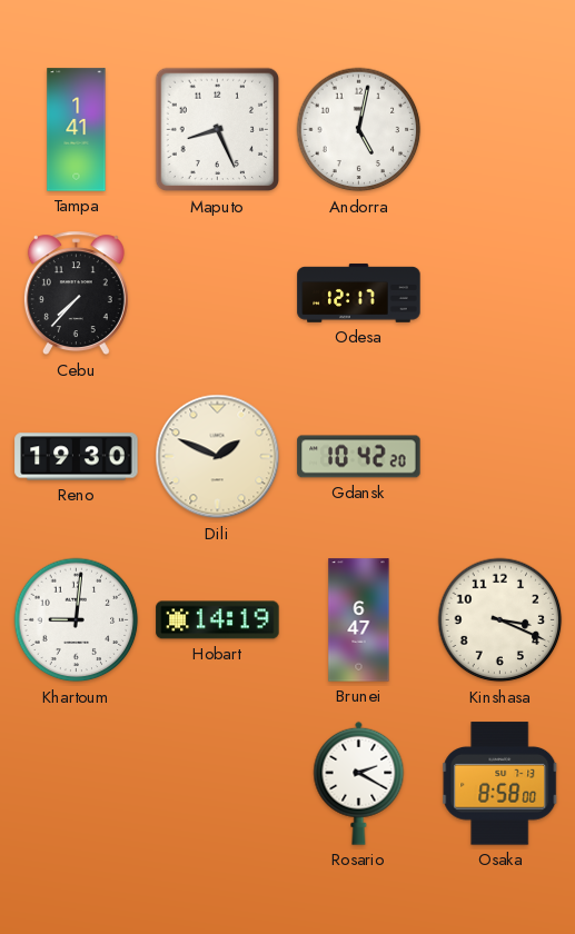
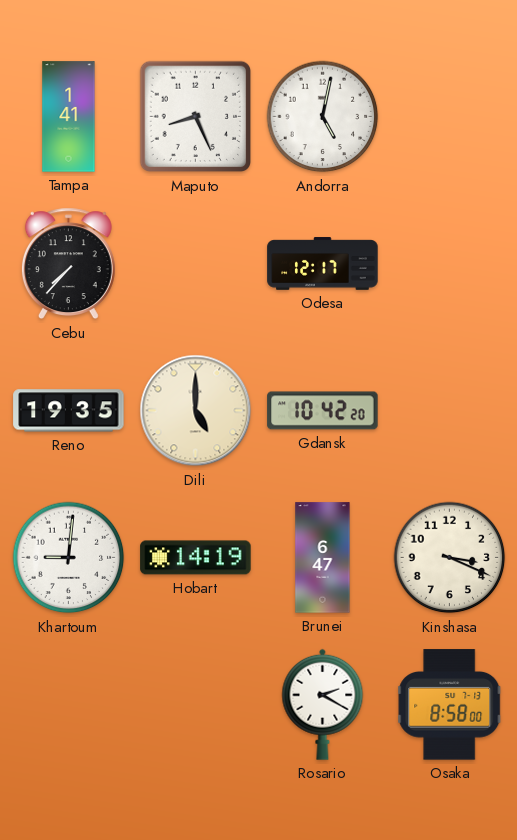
Reno: 19:30 -> 19:35 (69, 411)
Dili: 1:49 -> 5:00 (196, 411)
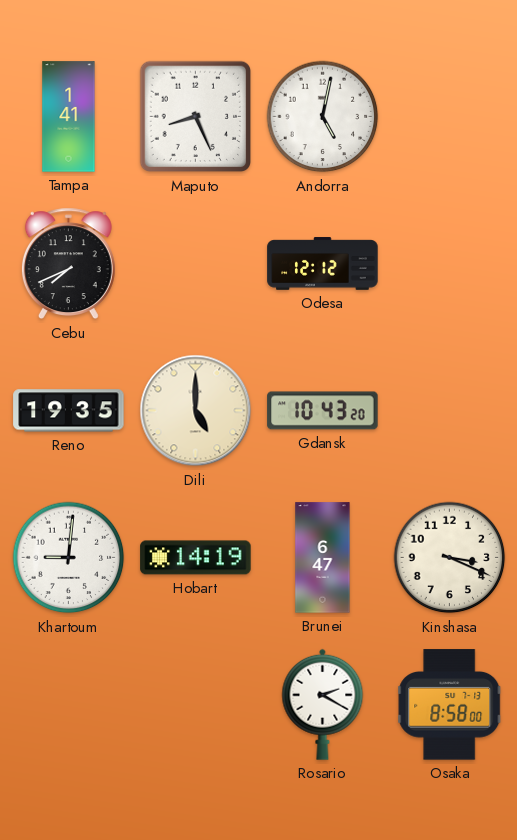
Cebu: 7:37 -> 7:41 (68, 264)
Odesa: 12:17 -> 12:12 (323, 264)
Gdansk: 10:42 -> 10:43 (323, 411)
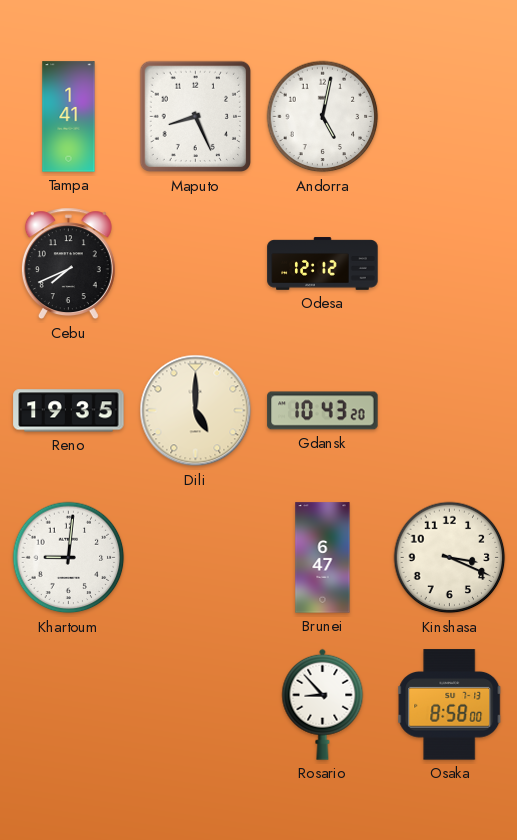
Hobart: 14:19 -> none (196, 558)
Rosario: 2:20 -> 8:53 (323, 704)
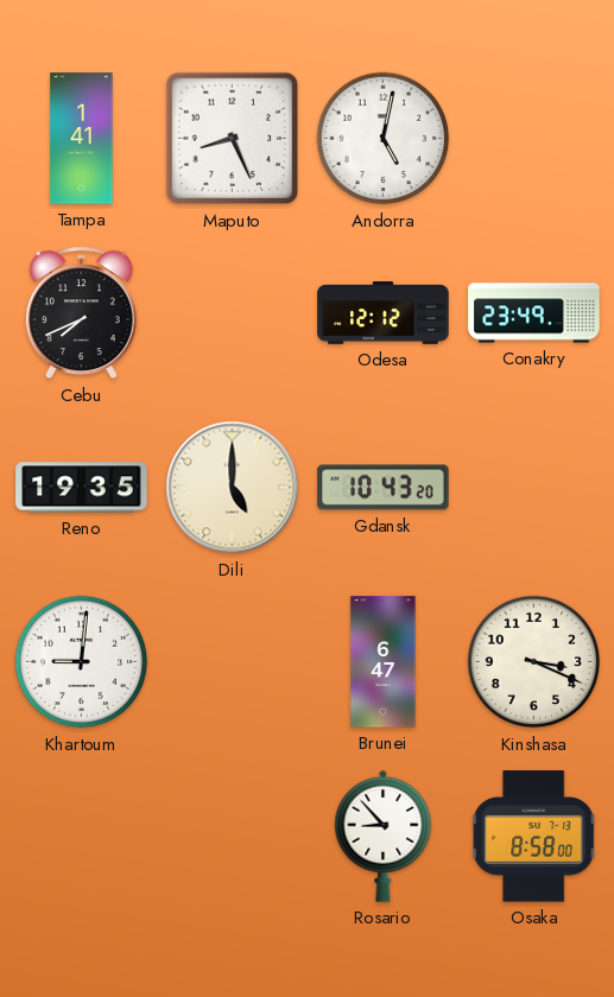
Conakry: none -> 23:49 (534, 313)
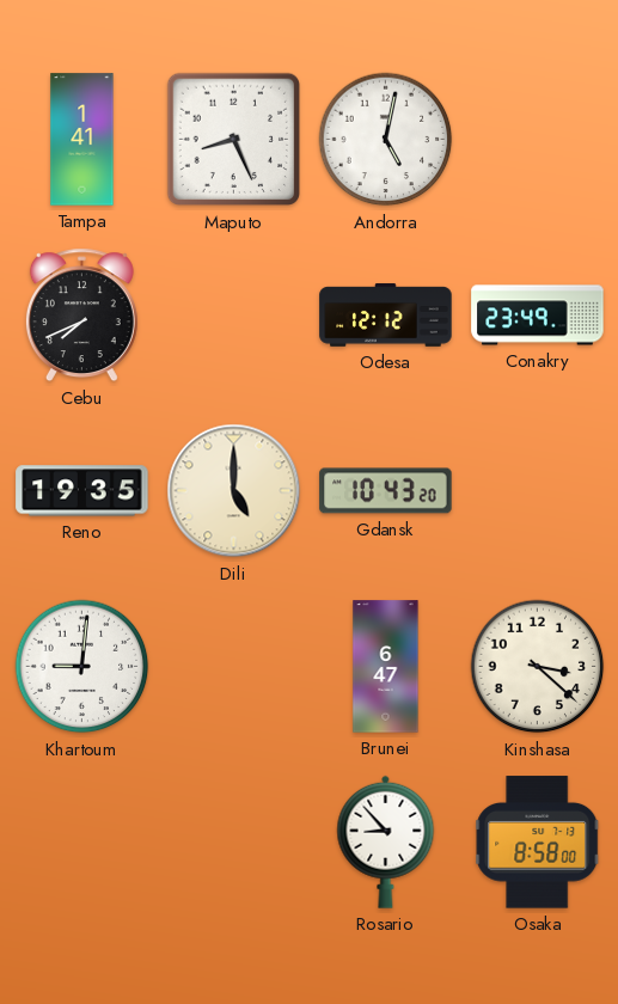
Kinshasa: 3:19 -> 3:22 (538, 667)
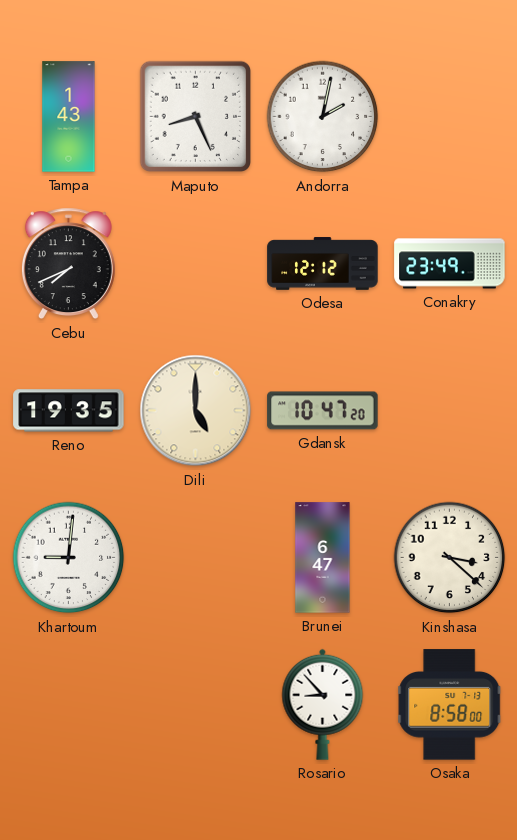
Tampa: 1:41 -> 1:43 (69, 117)
Andorra: 5:02 -> 2:02 (323, 117)
Gdansk: 10:43 -> 10:47 (323, 411)
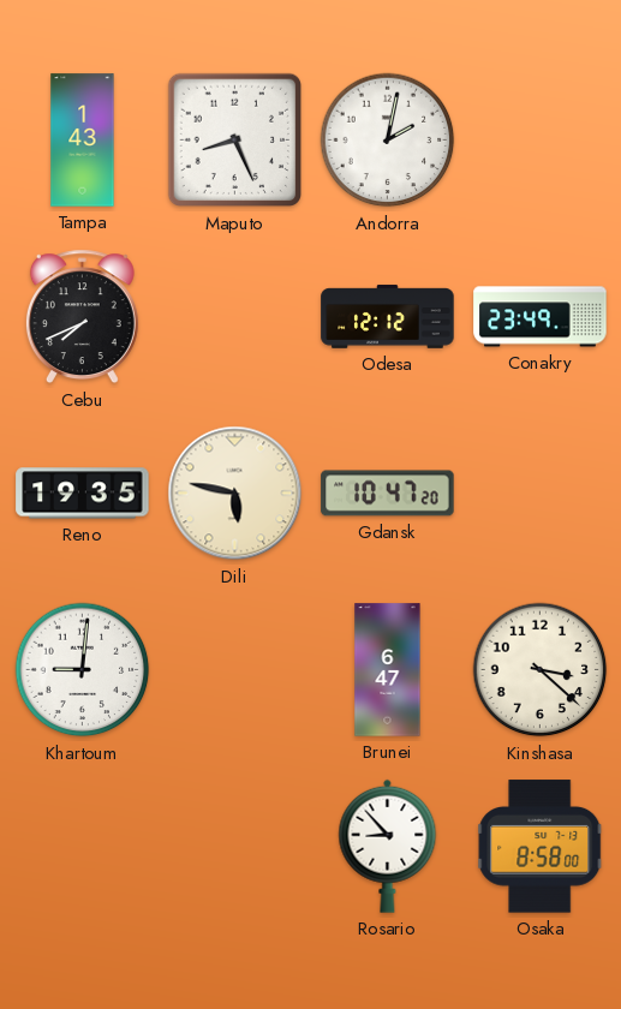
Dili: 5:00 -> 5:47 (235, 494)
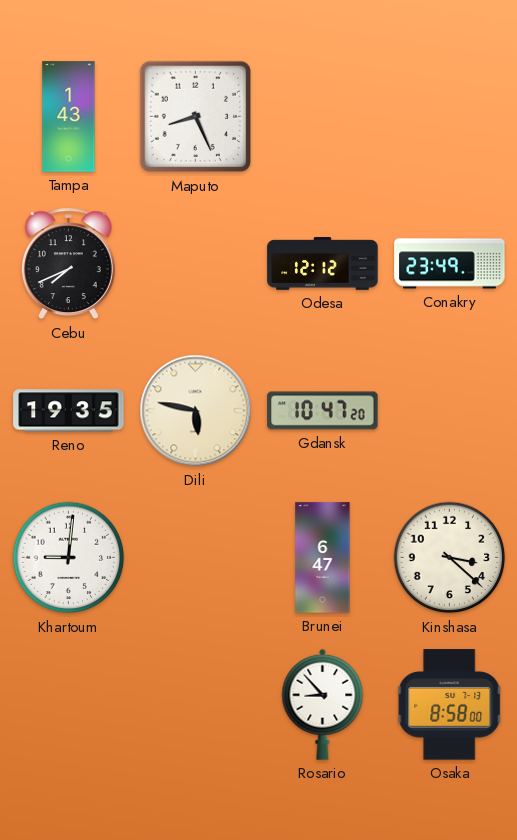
Andorra: 2:02 -> none (388, 141)
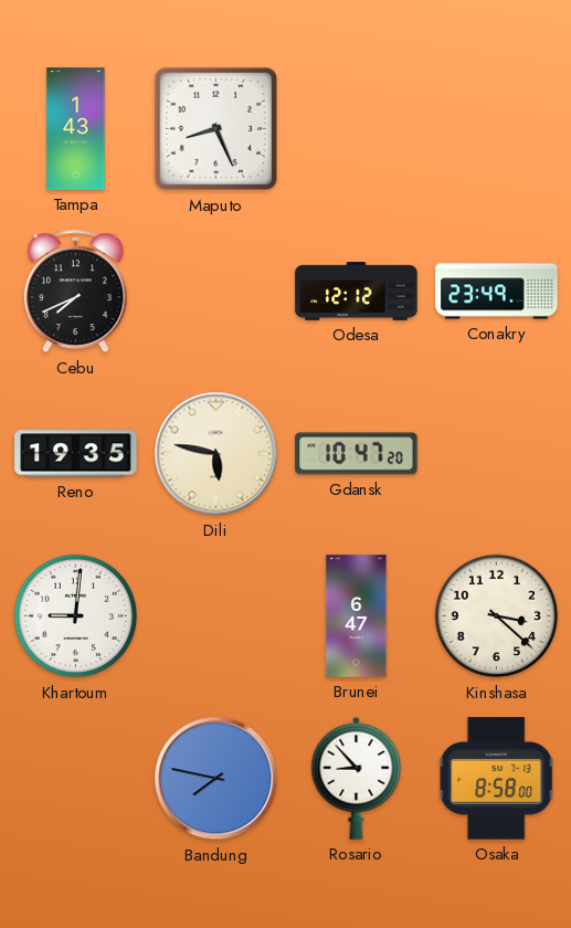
Bandung: none -> 7:47 (216, 779)
